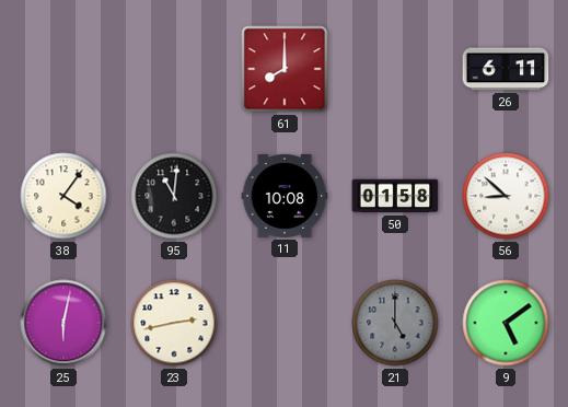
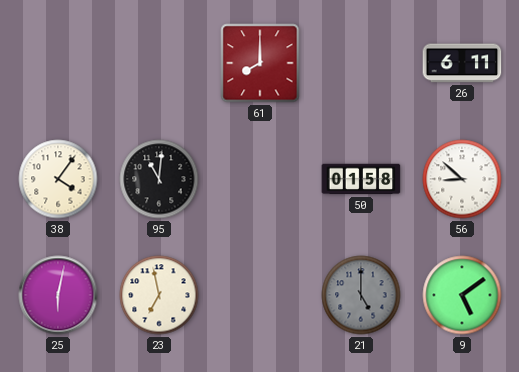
11: 10:08 -> none (285, 196)
23: 2:43 -> 6:58 (159, 295)
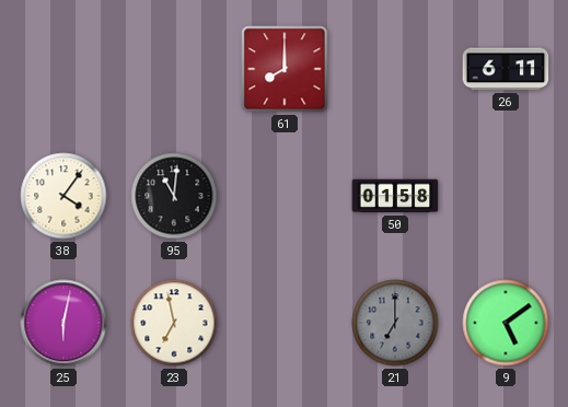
56: 8:52 -> none (462, 179)
21: 5:00 -> 7:00 (395, 323)
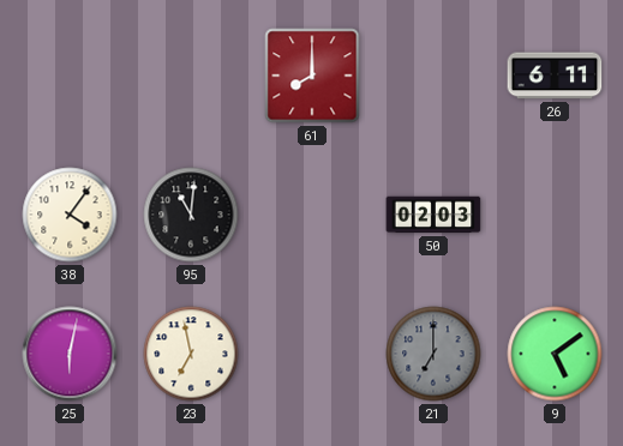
50: 01:58 -> 02:03 (433, 215)
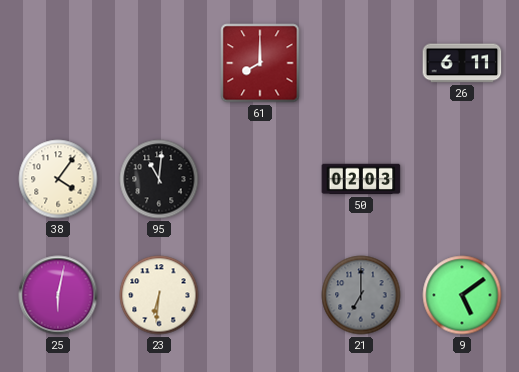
23: 6:58 -> 6:31 (159, 295)
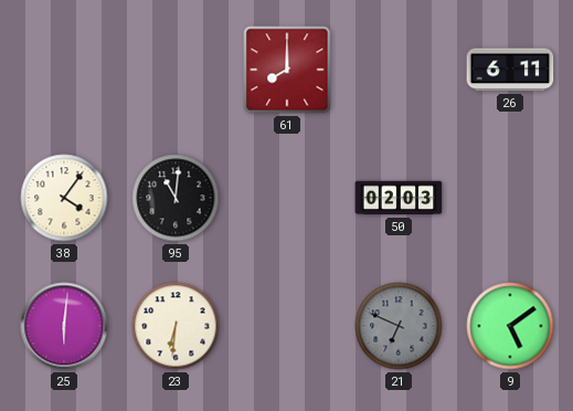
25: 6:02 -> 6:01 (64, 326)
21: 7:00 -> 6:49 (399, 326)
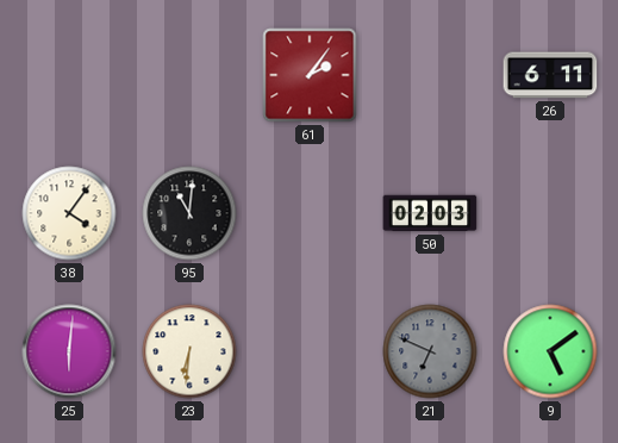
61: 8:00 -> 2:06 (310, 75)
